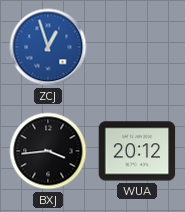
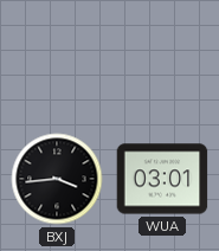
ZCJ: 12:57 -> none (48, 47)
WUA: 20:12 -> 03:01 (162, 179)
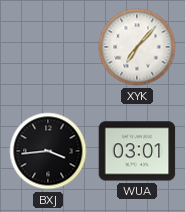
XYK: none -> 7:07 (137, 47)
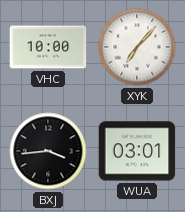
VHC: none -> 10:00 (48, 47)
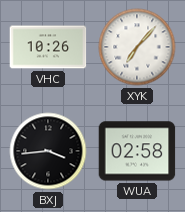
VHC: 10:00 -> 10:26 (48, 47)
WUA: 03:01 -> 02:58 (137, 151)
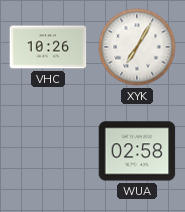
XYK: 7:07 -> 7:05 (137, 47)
BXJ: 3:44 -> none (48, 151)
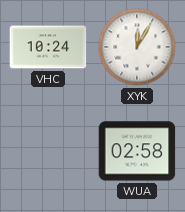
VHC: 10:26 -> 10:24 (48, 47)
XYK: 7:05 -> 12:05 (137, 47)
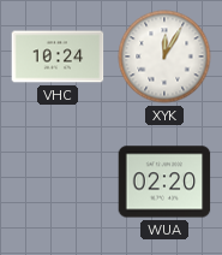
WUA: 02:58 -> 02:20 (164, 182)
